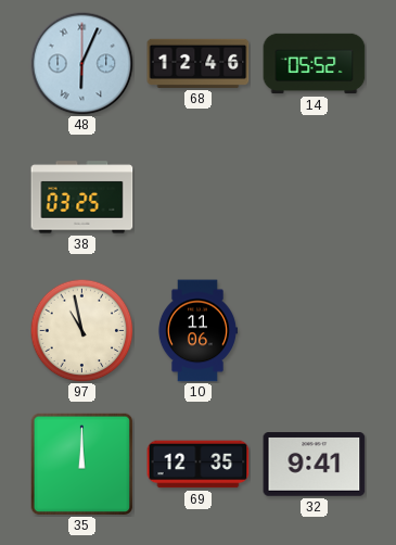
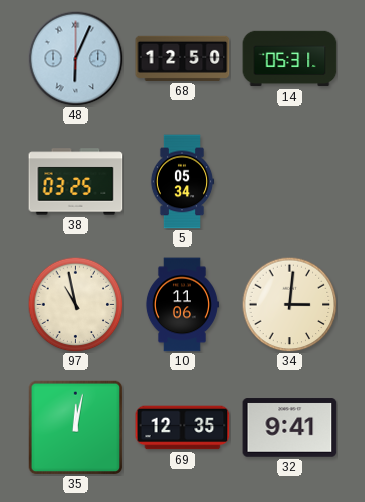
68: 12:46 -> 12:50 (183, 58)
14: 05:52 -> 05:31 (290, 59)
5: none -> 05:34 (182, 182)
34: none -> 3:01 (289, 304)
35: 12:00 -> 12:02 (75, 427)
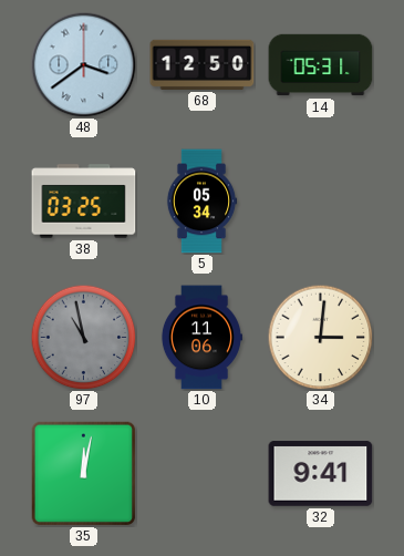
48: 6:04 -> 3:39 (83, 64)
97 dial: cream -> grey (83, 337)
69: 12:35 -> none (183, 428)
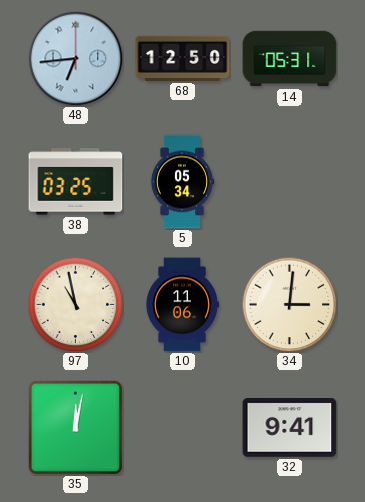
48: 3:39 -> 6:44 (75, 58)
97 dial: grey -> cream (75, 304)
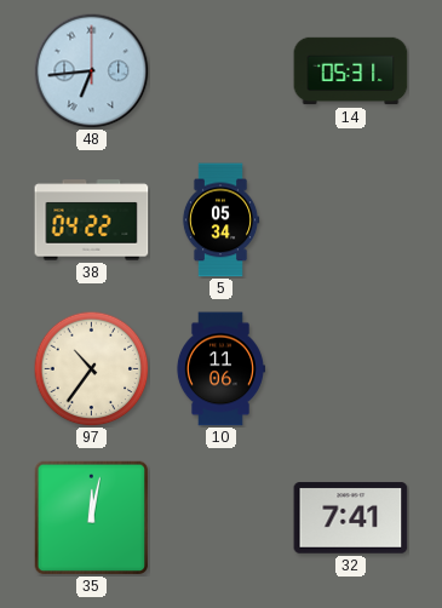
68: 12:50 -> none (183, 58)
38: 03:25 -> 04:22 (92, 220)
97: 10:58 -> 10:36 (91, 368)
34: 3:01 -> none (289, 304)
32: 9:41 -> 7:41 (351, 518)
